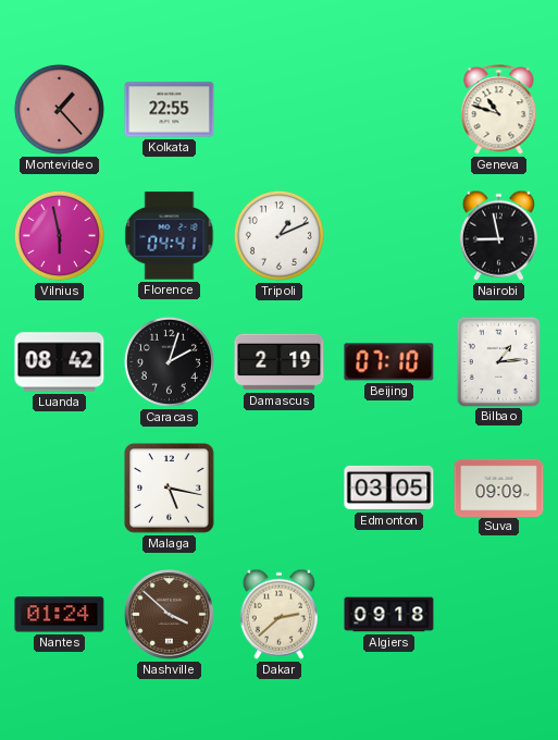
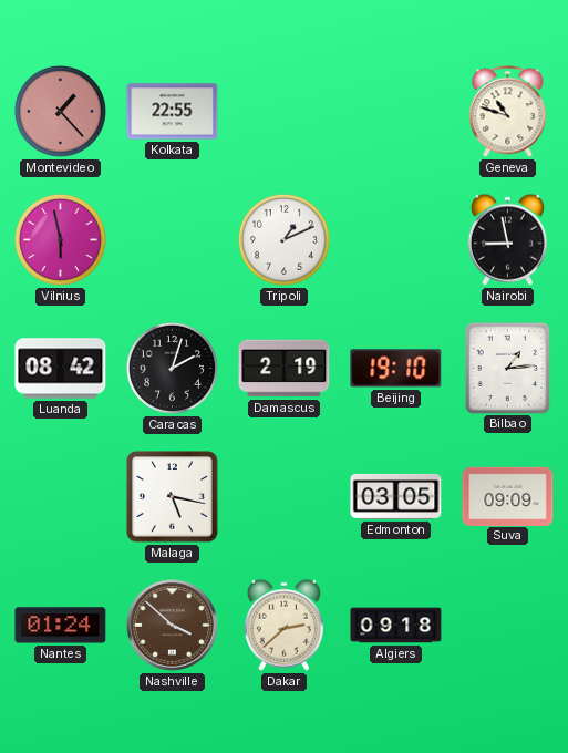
Florence: 04:41 -> none (170, 236)
Beijing: 07:10 -> 19:10 (396, 369)
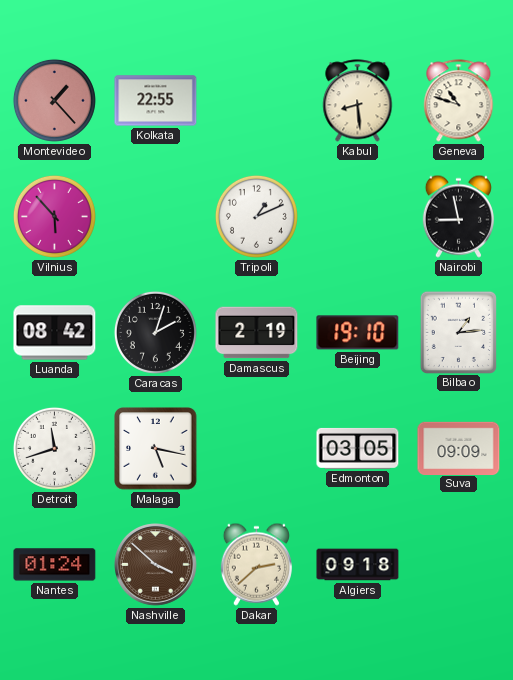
Kabul: none -> 8:29 (358, 101)
Vilnius: 5:58 -> 5:53 (54, 216)
Detroit: none -> 11:42 (54, 448)
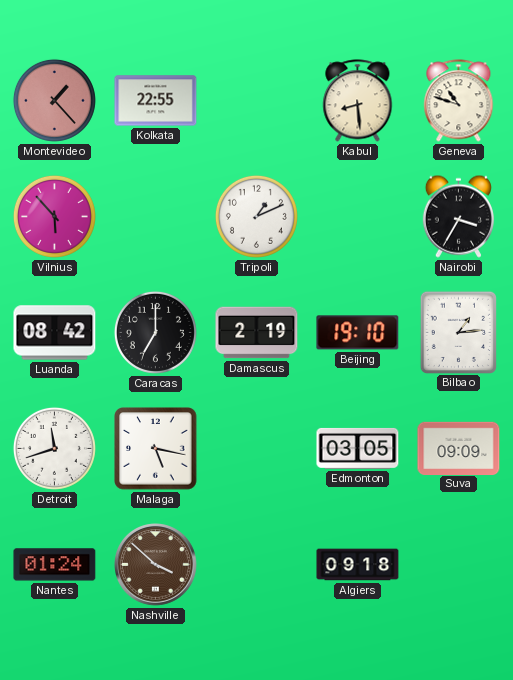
Nairobi: 8:58 -> 3:35 (458, 216)
Caracas: 2:03 -> 7:00 (155, 332)
Dakar: 2:38 -> none (256, 564)
